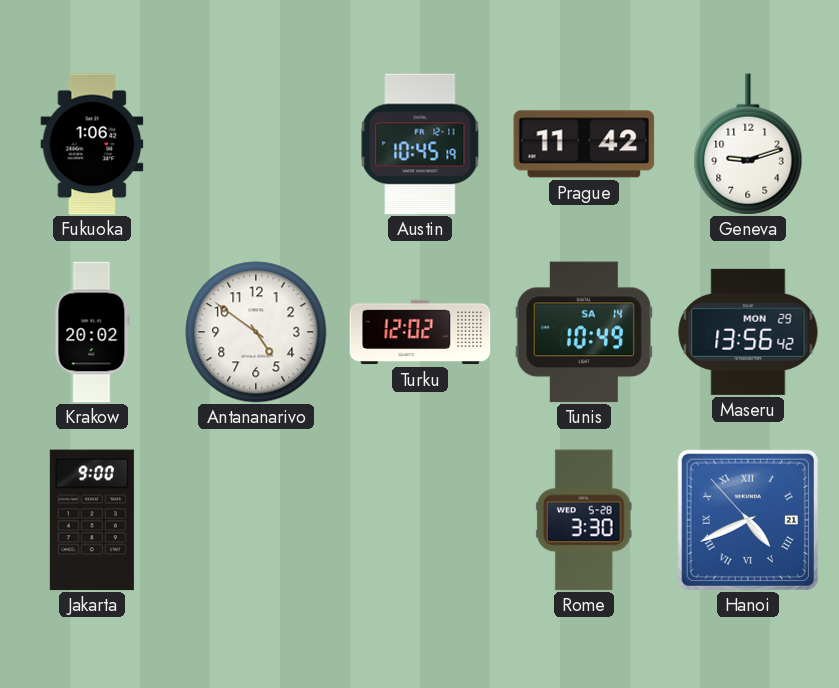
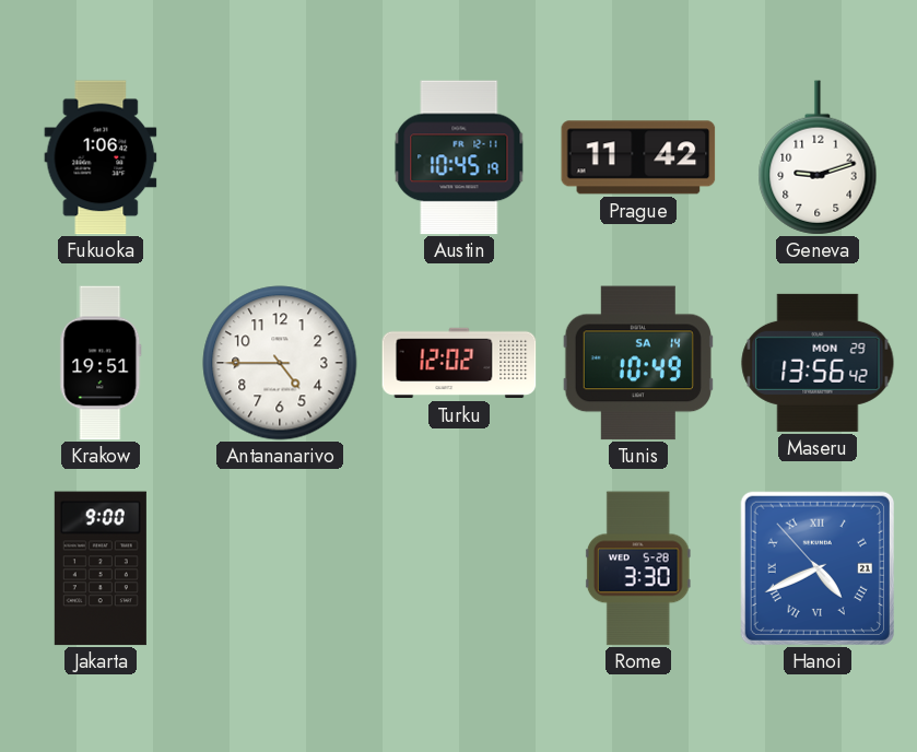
Krakow: 20:02 -> 19:51 (101, 363)
Antananarivo: 4:51 -> 4:45 (280, 363)
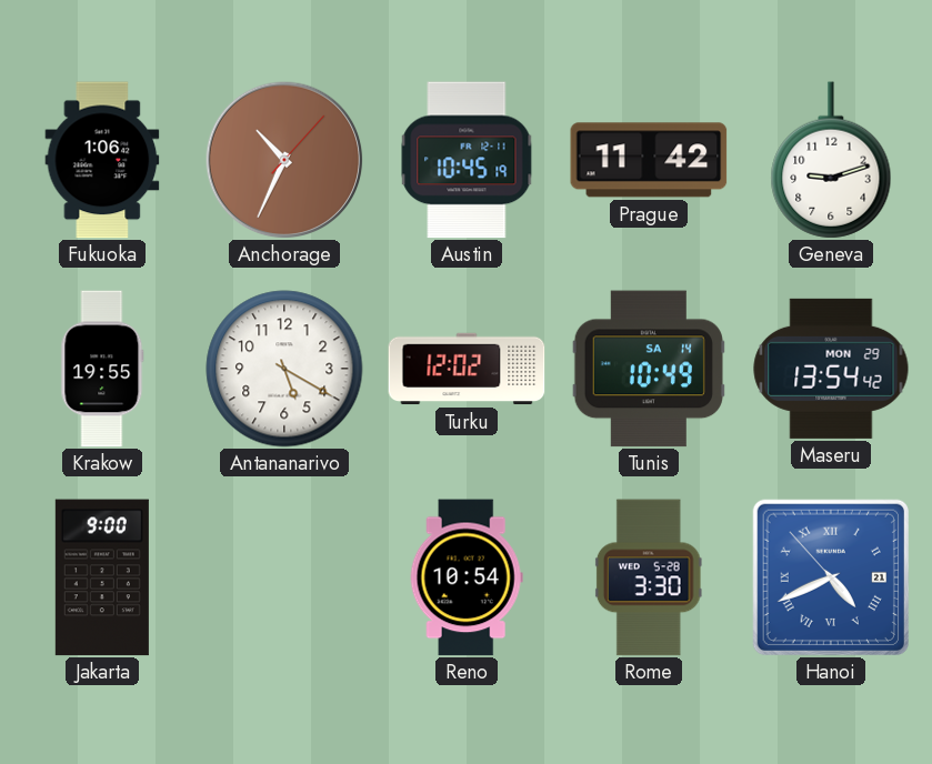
Anchorage: none -> 10:34 (284, 160)
Krakow: 19:51 -> 19:55 (102, 369)
Antananarivo: 4:45 -> 5:20 (284, 369)
Maseru: 13:56 -> 13:54 (831, 369)
Reno: none -> 10:54 (467, 577)
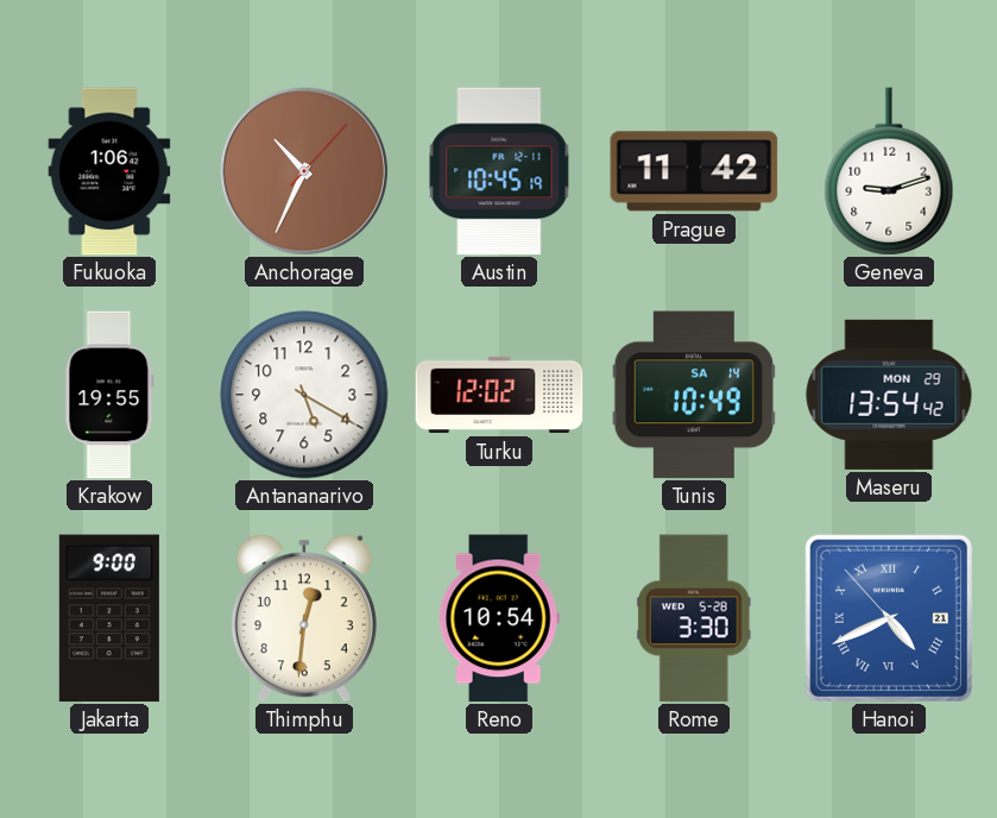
Thimphu: none -> 12:31 (304, 618)
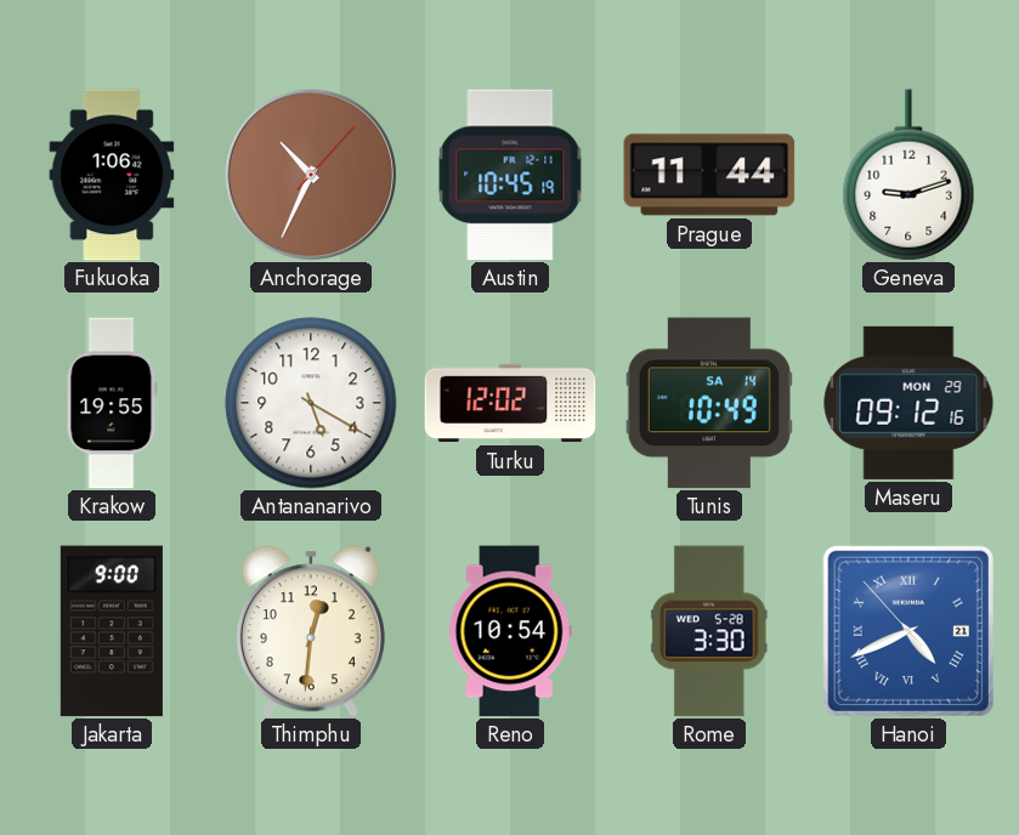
Prague: 11:42 -> 11:44 (709, 175)
Maseru: 13:54 -> 09:12 (908, 403)
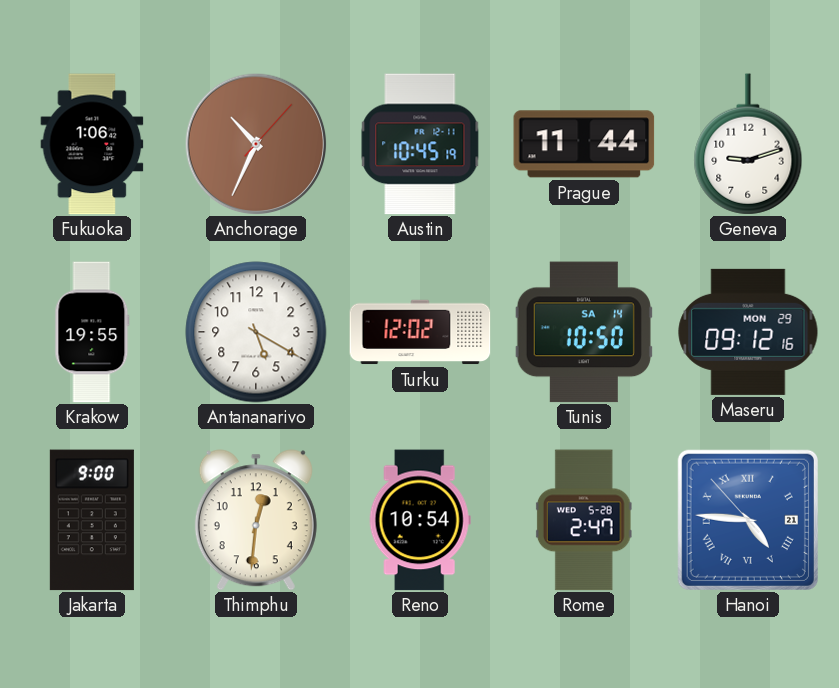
Tunis: 10:49 -> 10:50 (584, 332)
Rome: 3:30 -> 2:47 (584, 520)
Hanoi: 4:40 -> 4:45 (748, 520)
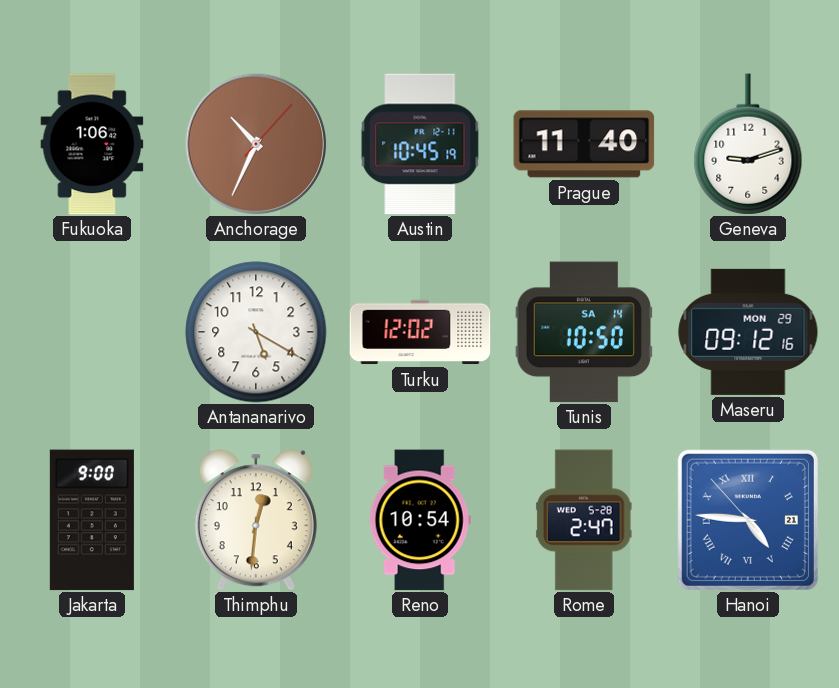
Prague: 11:44 -> 11:40 (584, 144)
Krakow: 19:55 -> none (92, 332)
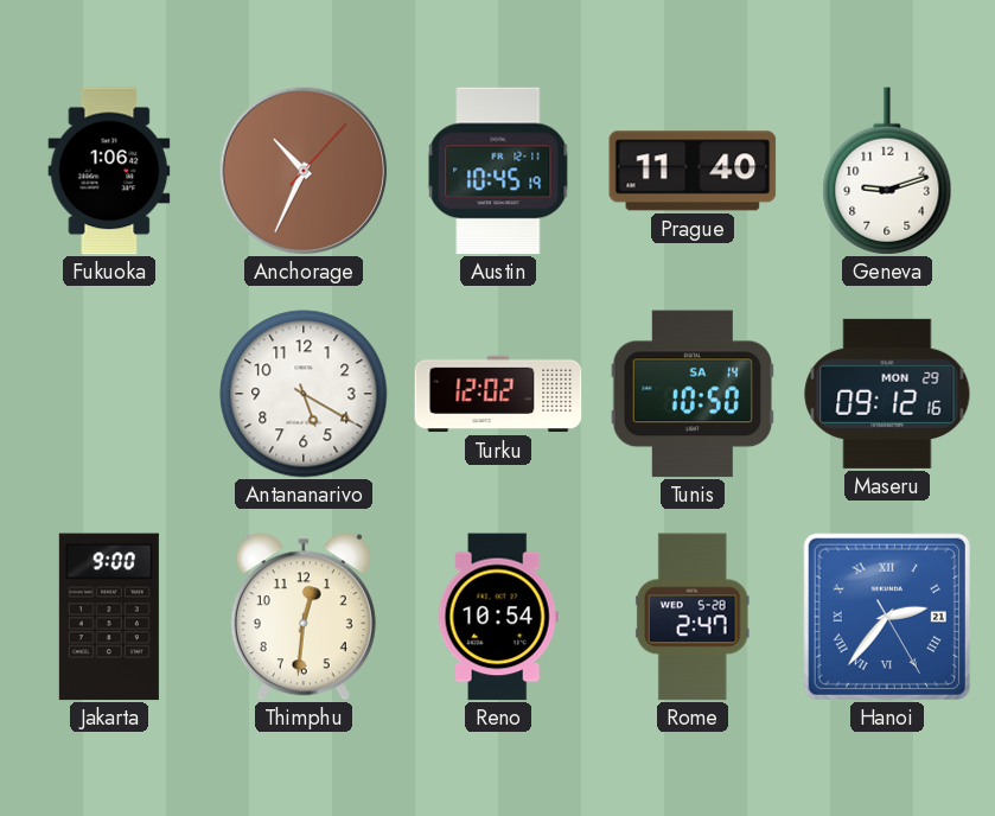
Hanoi: 4:45 -> 2:36 (887, 617)
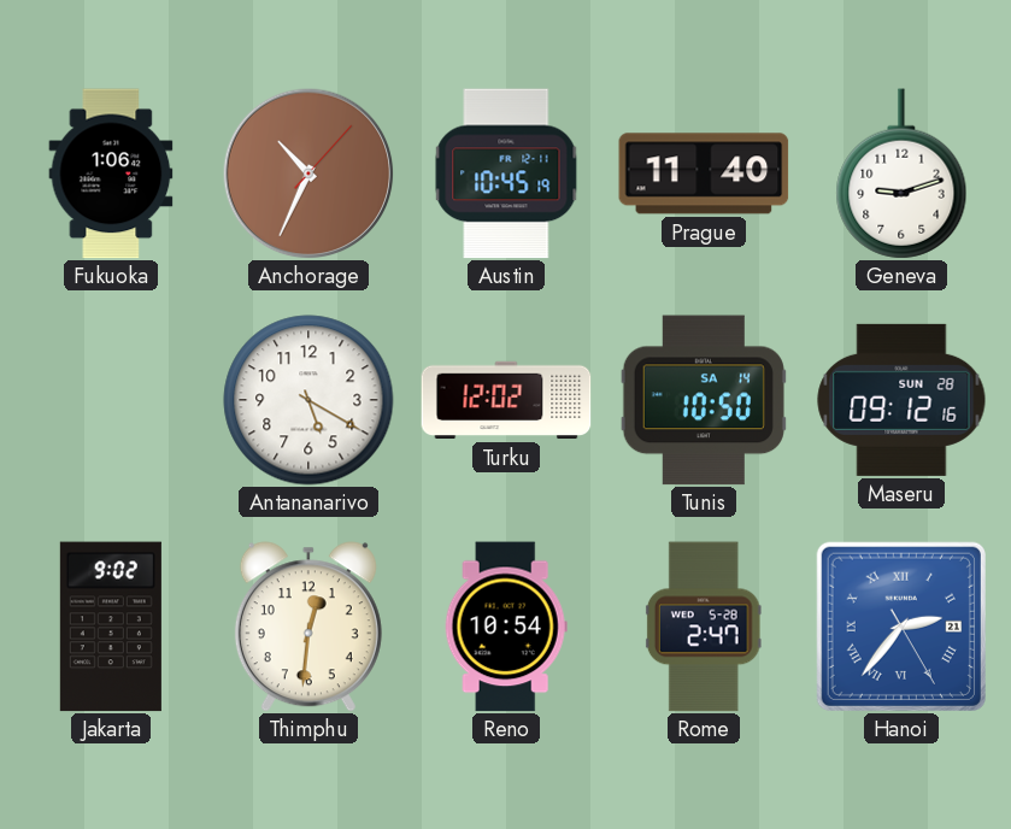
Maseru date: MON 29 -> SUN 28 (901, 400)
Jakarta: 9:00 -> 9:02 (111, 627)
